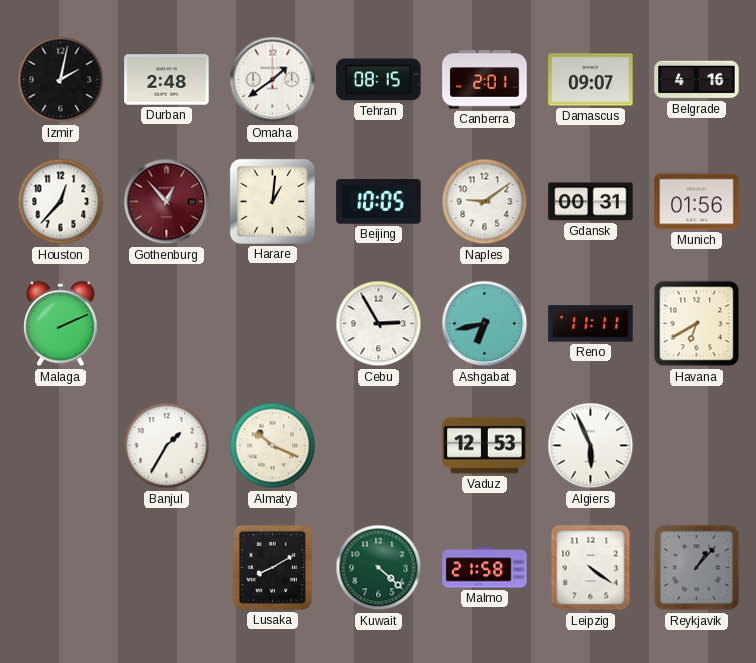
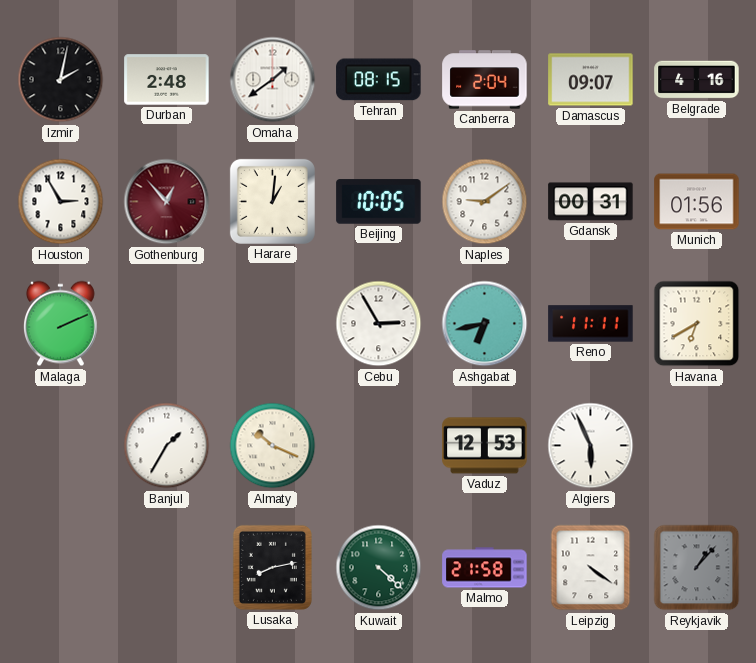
Canberra: 2:01 -> 2:04 (485, 80)
Houston: 12:37 -> 2:55 (61, 202)
Lusaka: 8:10 -> 8:13 (272, 567)
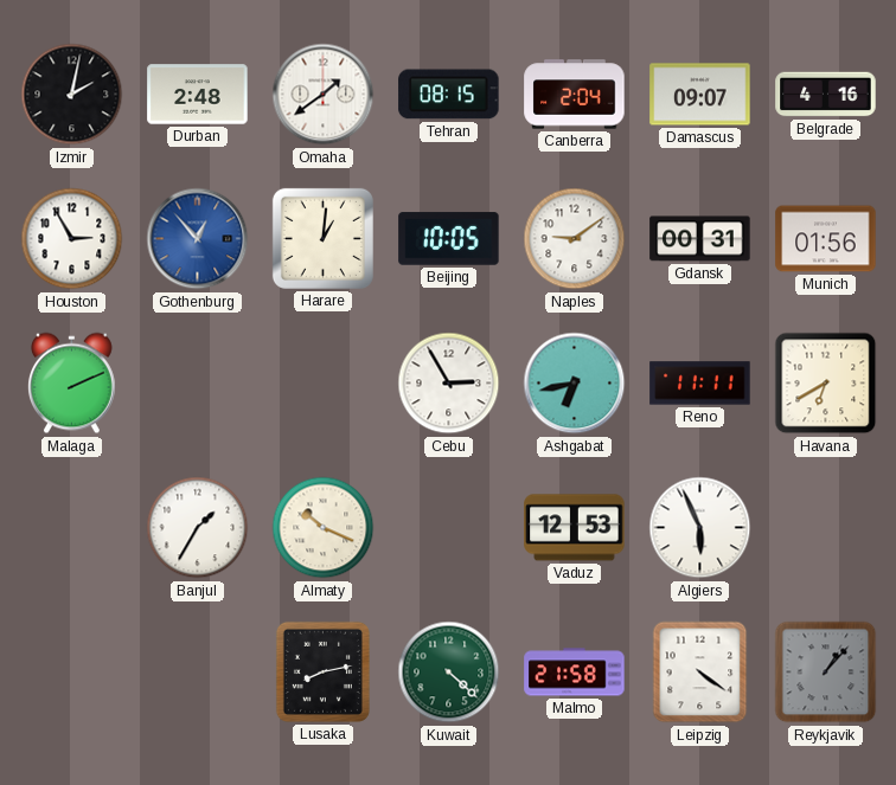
Gothenburg dial: burgundy -> blue (198, 239)
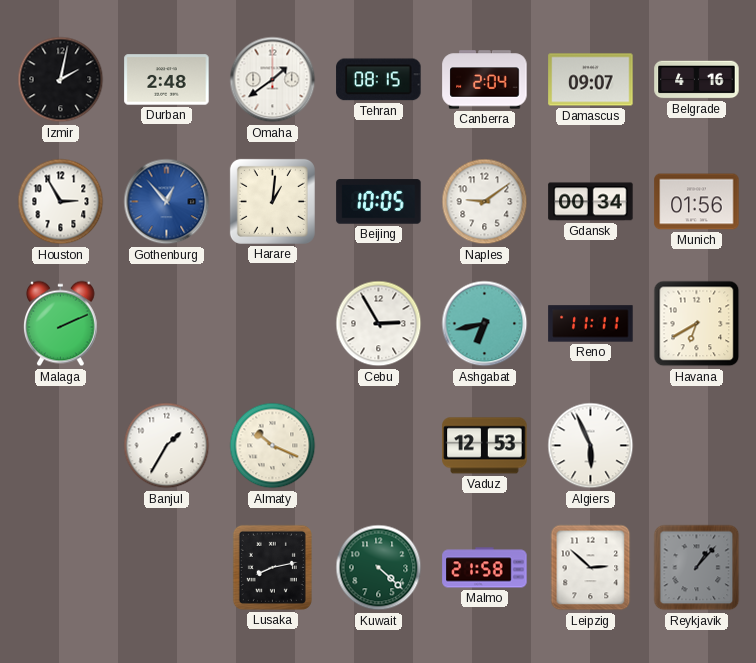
Gdansk: 00:31 -> 00:34 (591, 202)
Leipzig: 4:21 -> 2:52 (591, 568)
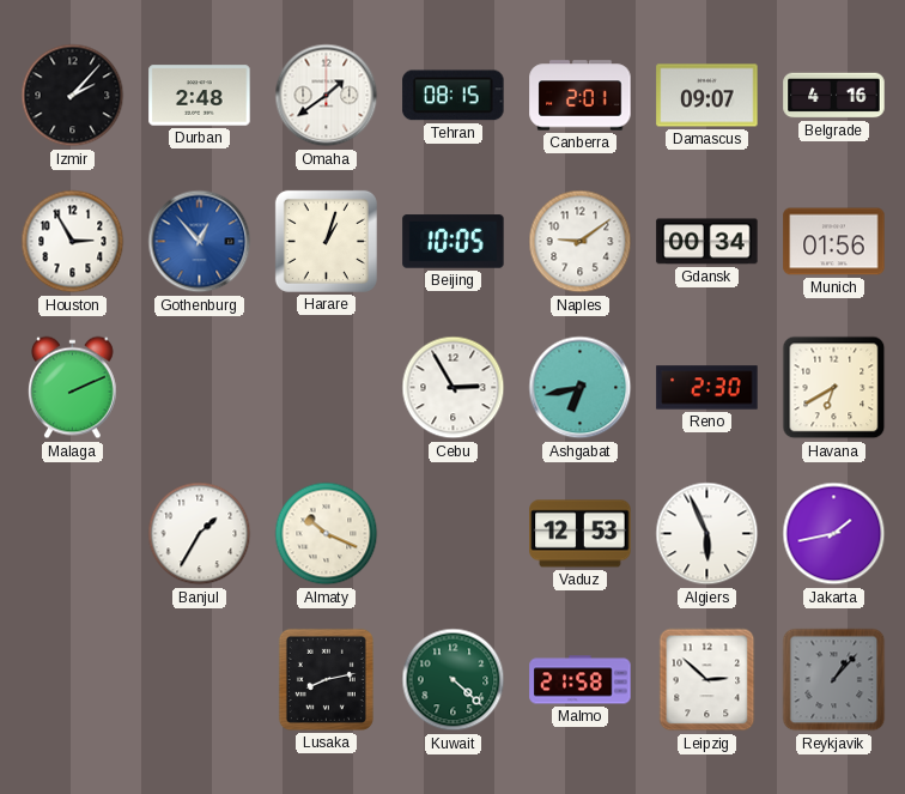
Izmir: 2:02 -> 2:07 (73, 96)
Canberra: 2:04 -> 2:01 (581, 96)
Harare: 1:01 -> 1:03 (326, 241)
Reno: 11:11 -> 2:30 (707, 388)
Jakarta: none -> 1:43 (834, 534)
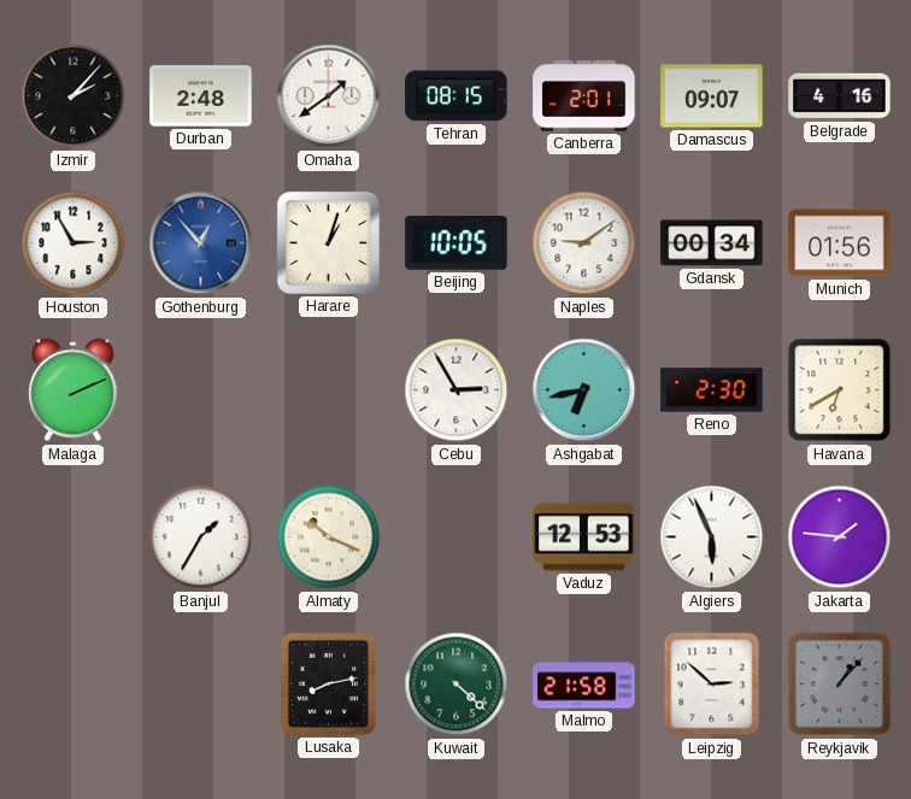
Jakarta: 1:43 -> 1:46 (840, 537)
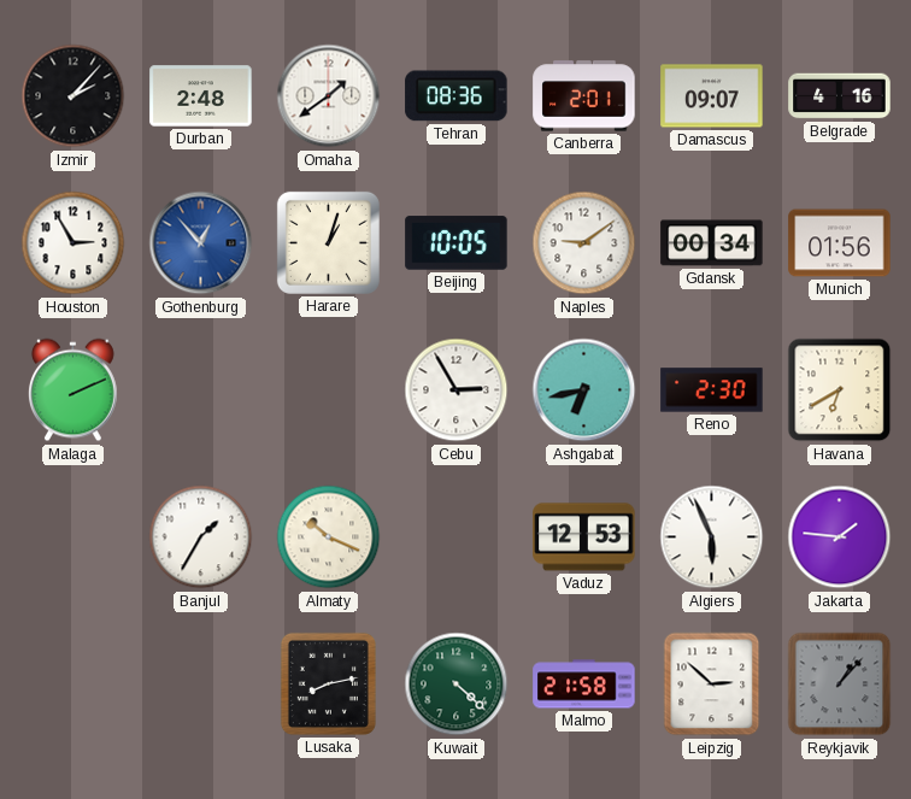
Tehran: 08:15 -> 08:36 (457, 96)
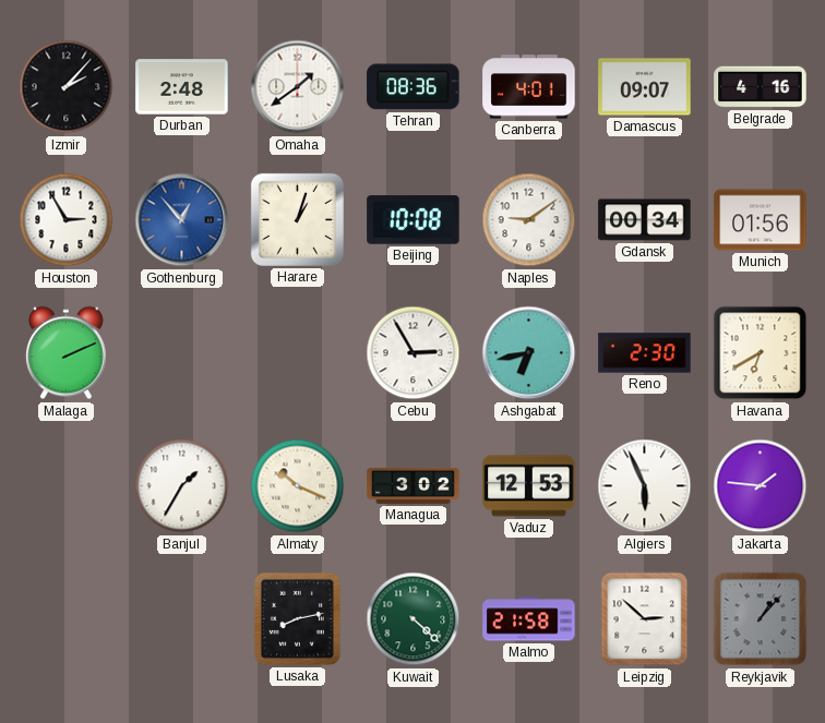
Canberra: 2:01 -> 4:01 (529, 87)
Beijing: 10:05 -> 10:08 (414, 220)
Managua: none -> 3:02 (414, 485)
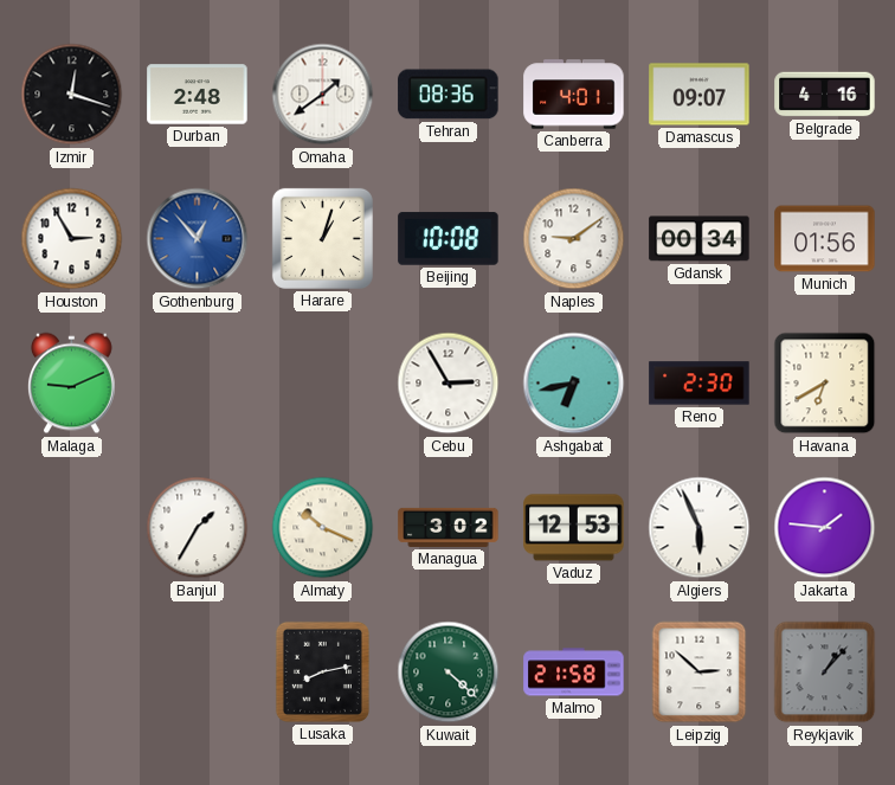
Izmir: 2:07 -> 12:18 (72, 95)
Malaga: 2:11 -> 9:11 (72, 384)
